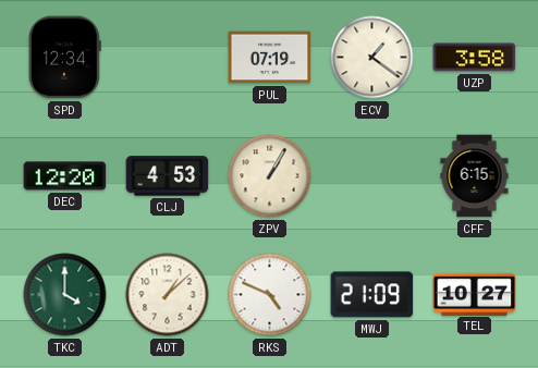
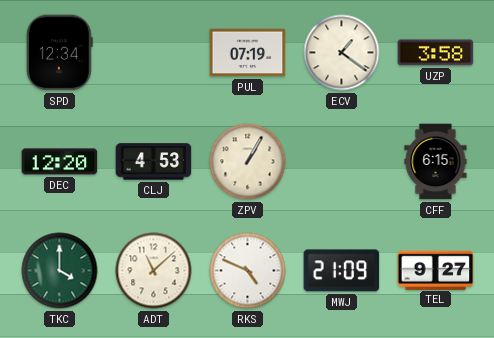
ADT: 1:08 -> 11:08 (154, 271)
TEL: 10:27 -> 9:27 (436, 270)
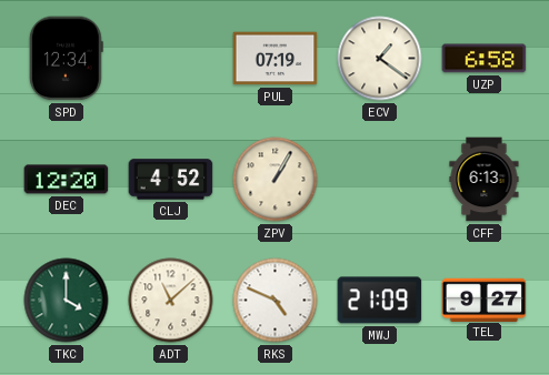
UZP: 3:58 -> 6:58 (485, 59)
CLJ: 4:53 -> 4:52 (171, 180)
CFF: 6:15 -> 6:13 (485, 180)
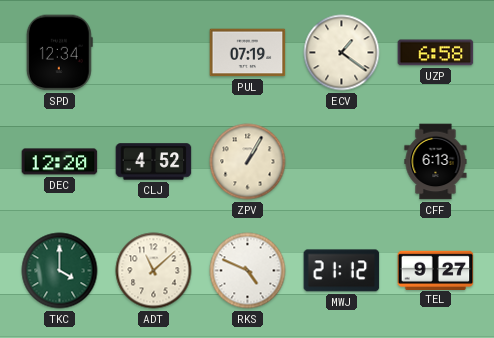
MWJ: 21:09 -> 21:12 (342, 271)
